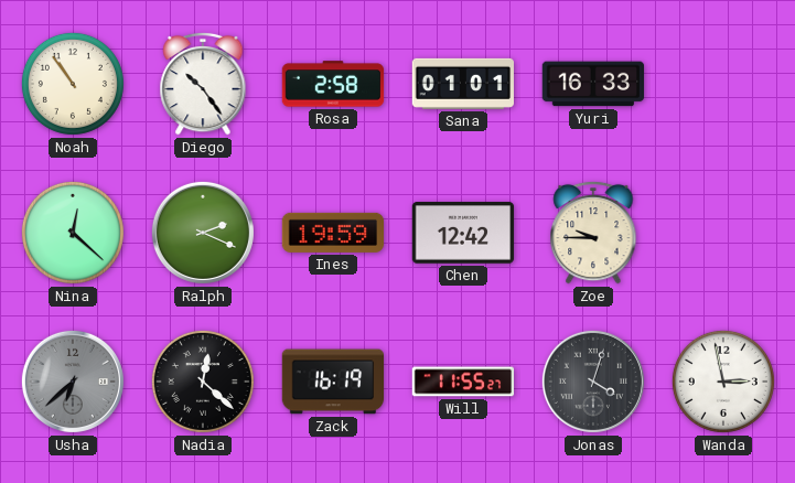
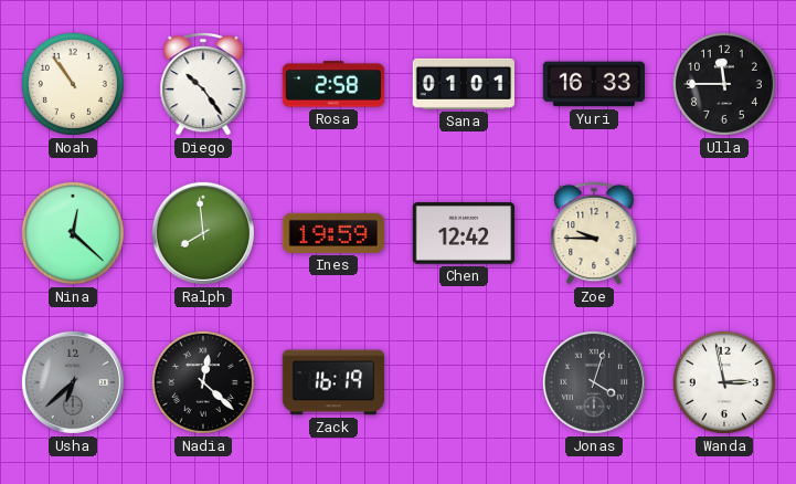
Ulla: none -> 11:45 (724, 84)
Ralph: 2:19 -> 7:59 (203, 233)
Will: 11:55 -> none (463, 382)
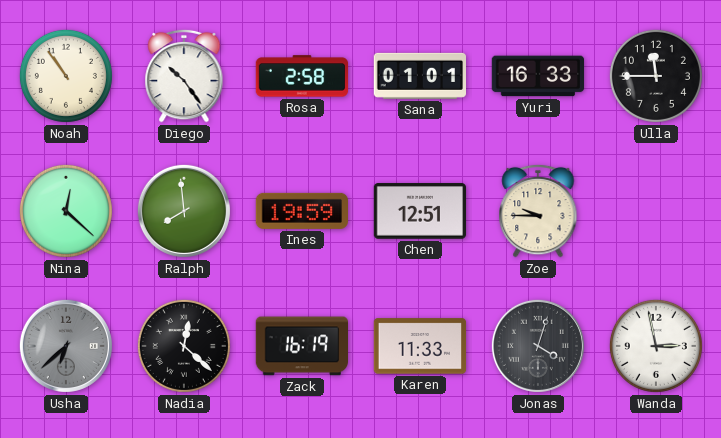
Chen: 12:42 -> 12:51 (420, 211)
Karen: none -> 11:33 (420, 346)
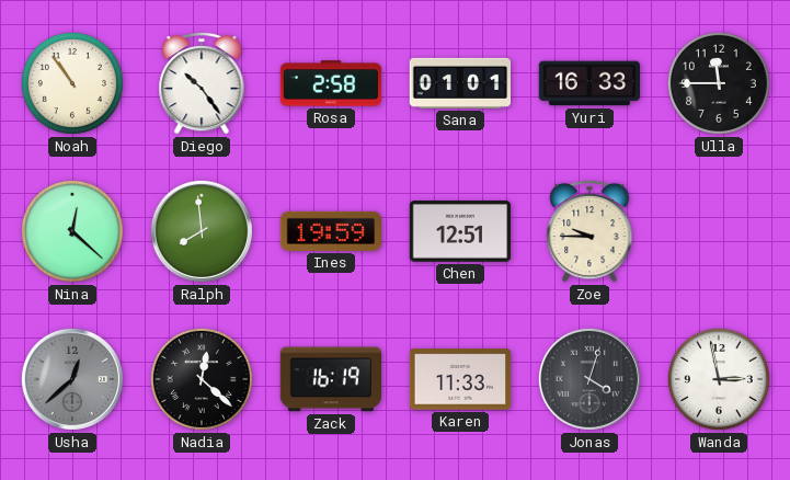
Usha: 6:38 -> 12:38 (72, 379)
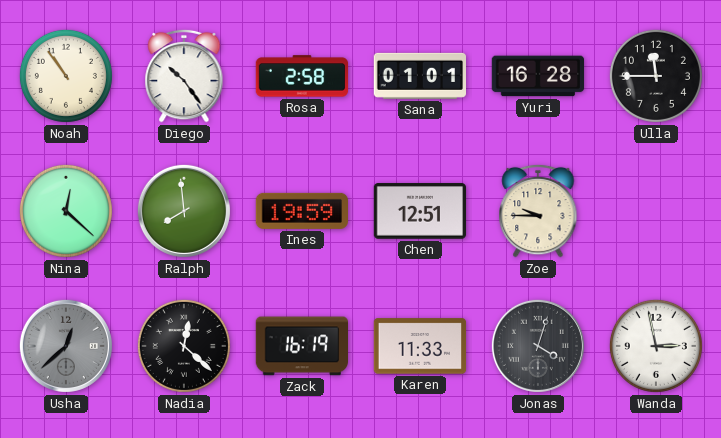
Yuri: 16:33 -> 16:28 (538, 76)
